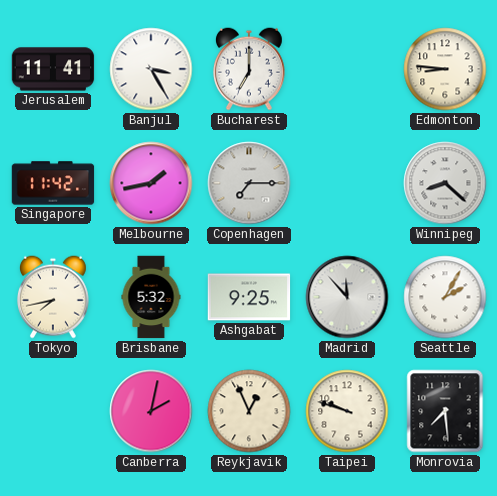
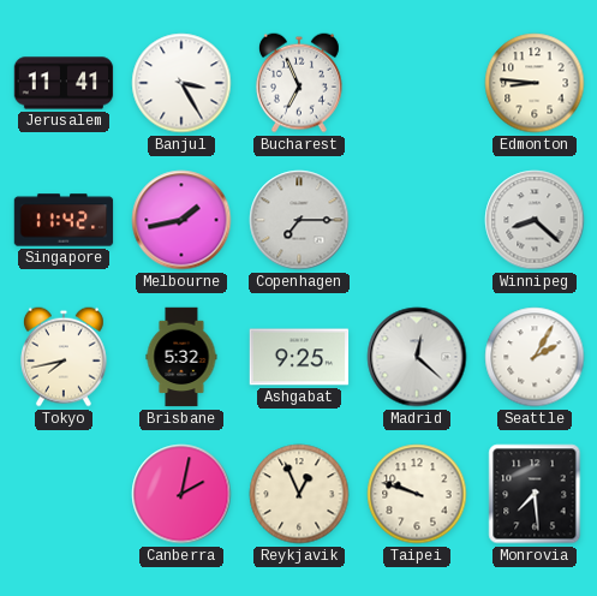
Bucharest: 7:00 -> 6:56 (299, 83)
Madrid: 11:53 -> 12:22 (417, 357)
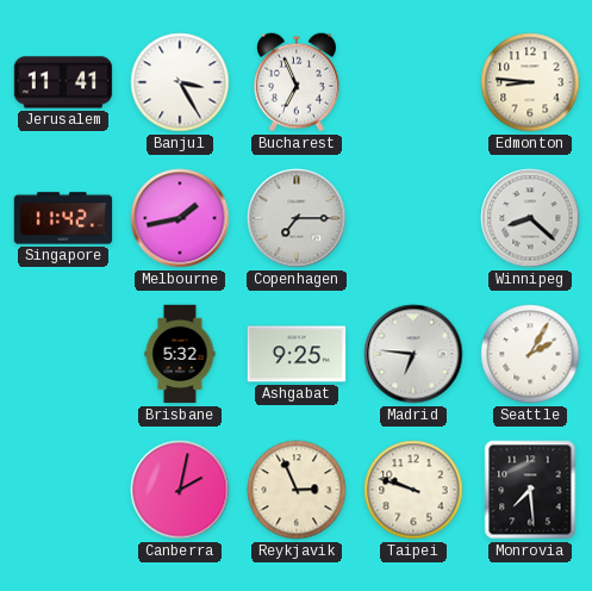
Tokyo: 7:43 -> none (64, 357)
Madrid: 12:22 -> 6:46 (413, 354)
Reykjavik: 12:56 -> 2:56 (297, 490)
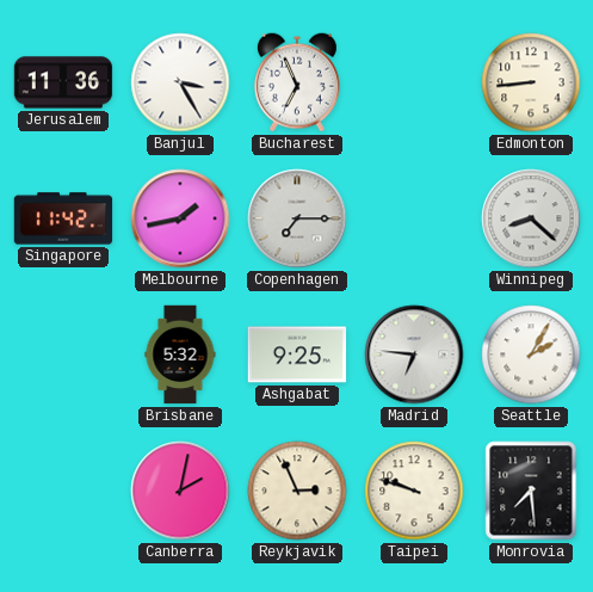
Jerusalem: 11:41 -> 11:36 (63, 82)
Edmonton: 8:46 -> 8:44 (531, 82)
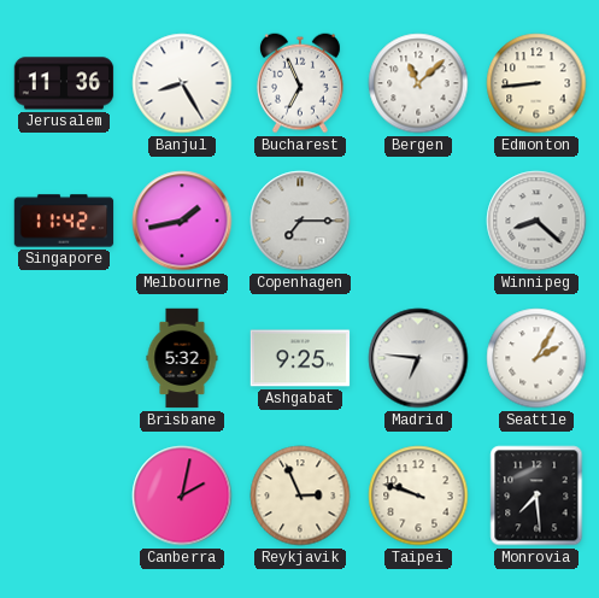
Banjul: 3:25 -> 8:25 (182, 83)
Bergen: none -> 11:08 (418, 83)
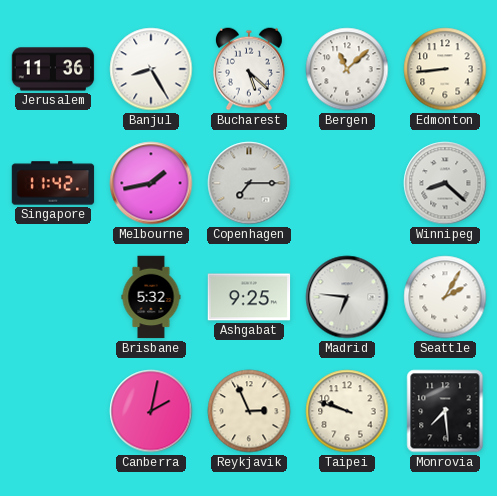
Bucharest: 6:56 -> 5:22 (249, 69)
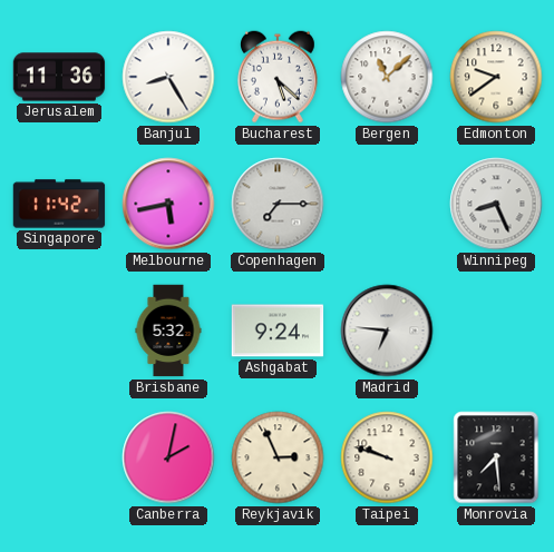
Edmonton: 8:44 -> 9:39 (496, 77)
Melbourne: 1:43 -> 5:43 (168, 204)
Winnipeg: 8:22 -> 8:26 (496, 204)
Ashgabat: 9:25 -> 9:24 (278, 331)
Seattle: 2:05 -> none (445, 297)
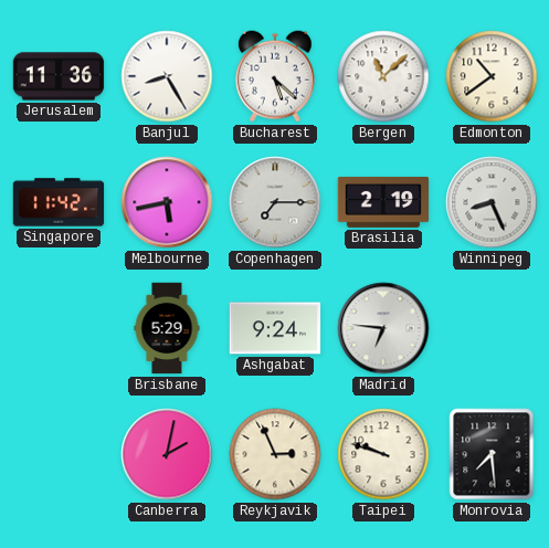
Edmonton: 9:39 -> 10:39 (492, 76)
Brasilia: none -> 2:19 (383, 202)
Brisbane: 5:32 -> 5:29 (167, 328)
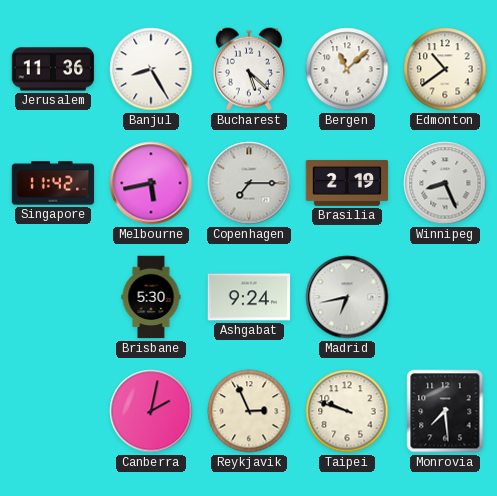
Brisbane: 5:29 -> 5:30 (151, 297)
Madrid: 6:46 -> 6:43 (347, 297)
